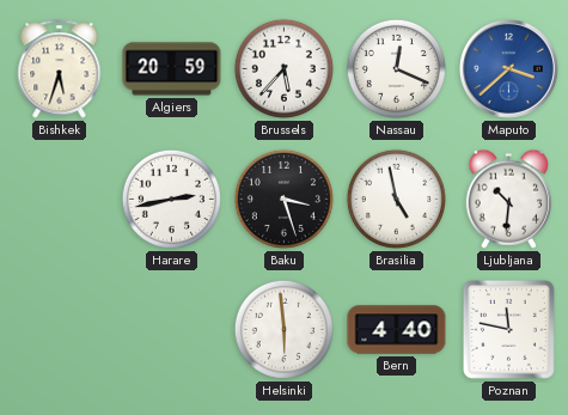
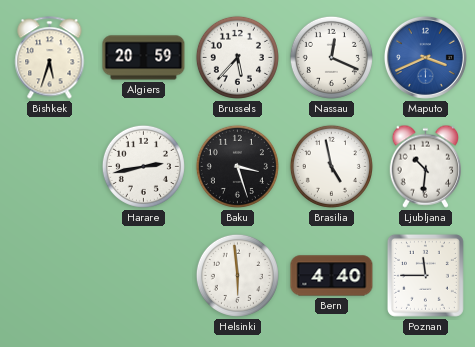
Maputo: 3:38 -> 3:41 (425, 57)
Poznan: 11:47 -> 11:45 (425, 275)
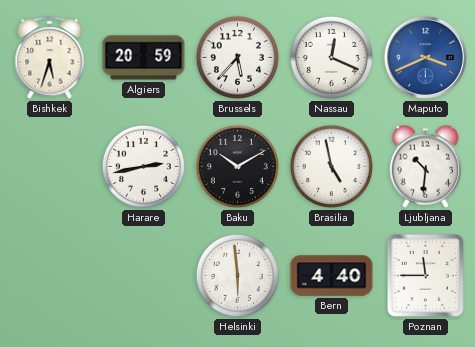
Baku: 3:27 -> 10:10 (237, 166)
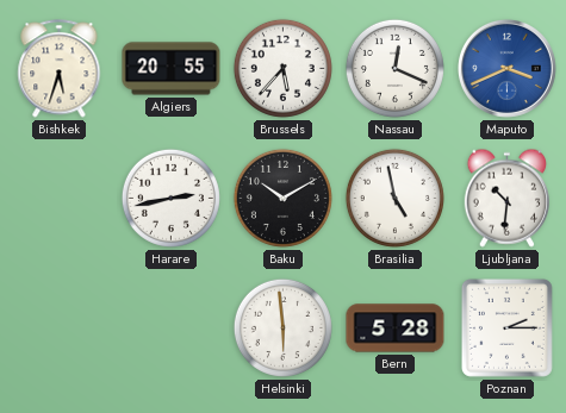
Algiers: 20:59 -> 20:55 (172, 69)
Bern: 4:40 -> 5:28 (396, 328)
Poznan: 11:45 -> 2:15 (506, 327)
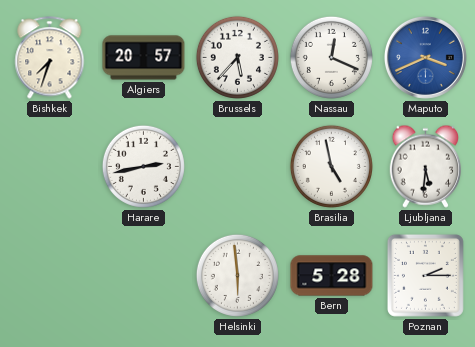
Bishkek: 5:33 -> 7:33 (50, 58)
Algiers: 20:55 -> 20:57 (144, 58)
Baku: 10:10 -> none (282, 198)
Ljubljana: 10:31 -> 5:31 (425, 166)
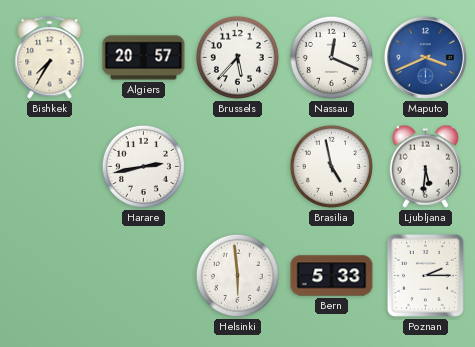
Bishkek: 7:33 -> 7:35 (50, 58)
Bern: 5:28 -> 5:33 (332, 276)
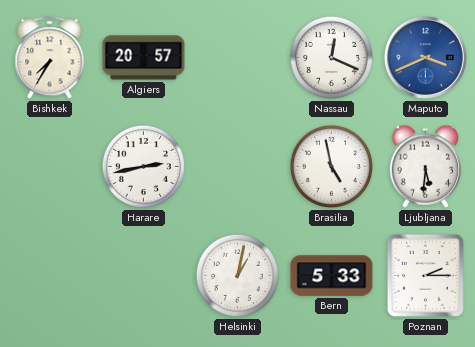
Brussels: 5:37 -> none (237, 57)
Helsinki: 5:59 -> 1:02 (237, 275)
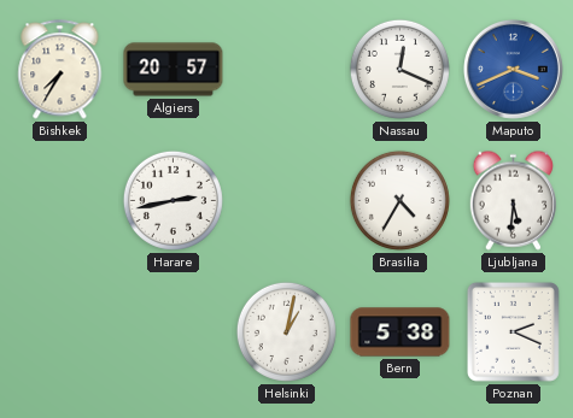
Brasilia: 4:58 -> 4:35 (399, 200)
Bern: 5:33 -> 5:38 (400, 332)
Poznan: 2:15 -> 2:19 (513, 331)
